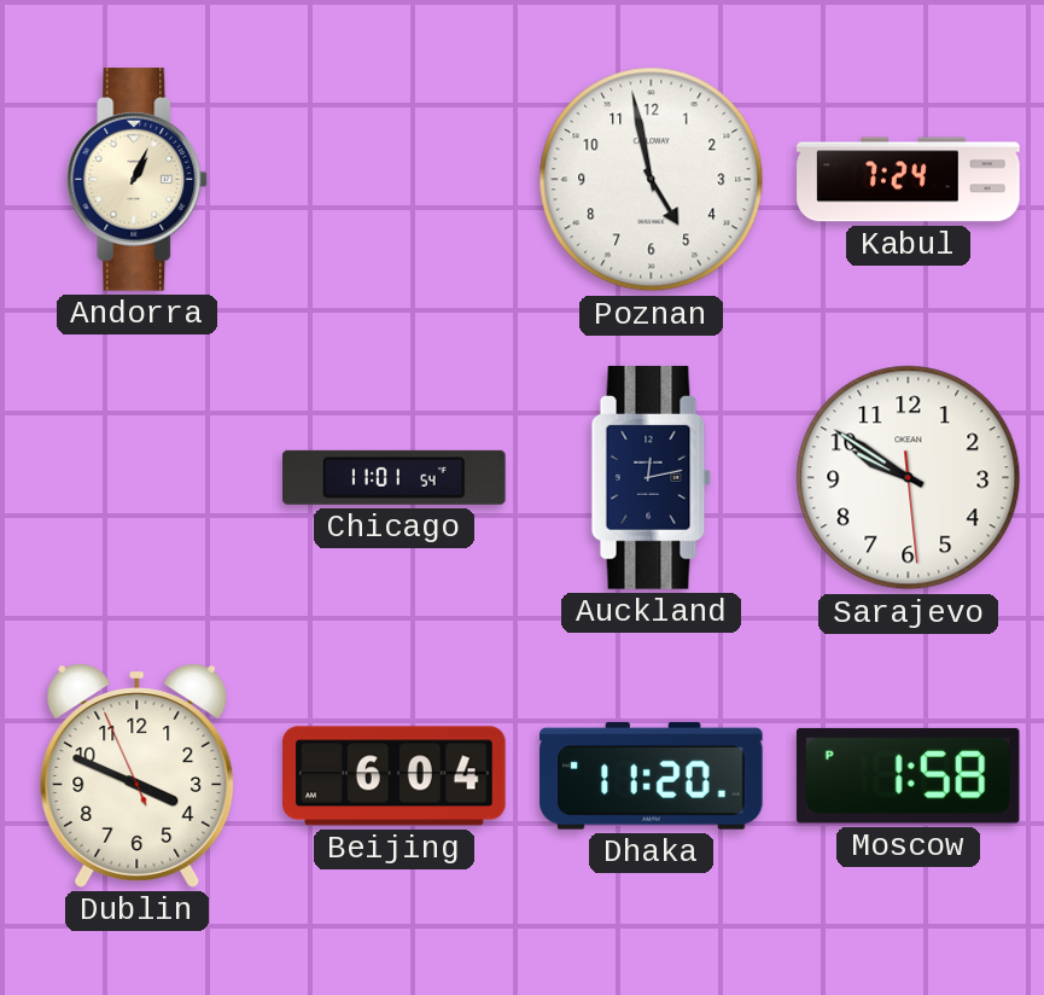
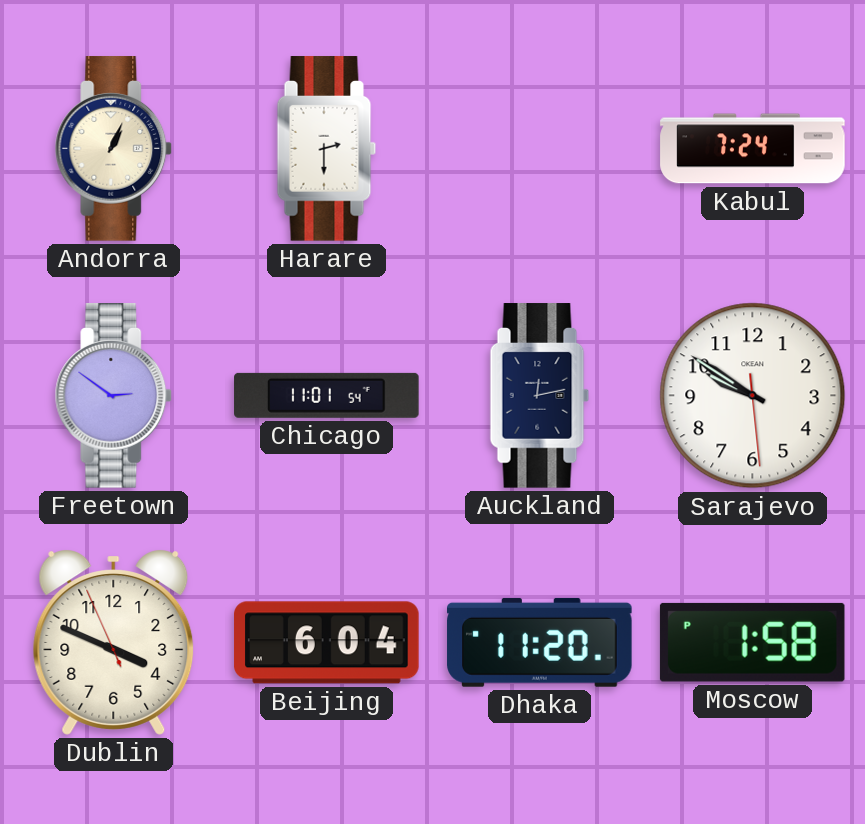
Harare: none -> 2:30 (327, 149)
Poznan: 4:58 -> none (652, 180)
Freetown: none -> 2:51 (114, 396)
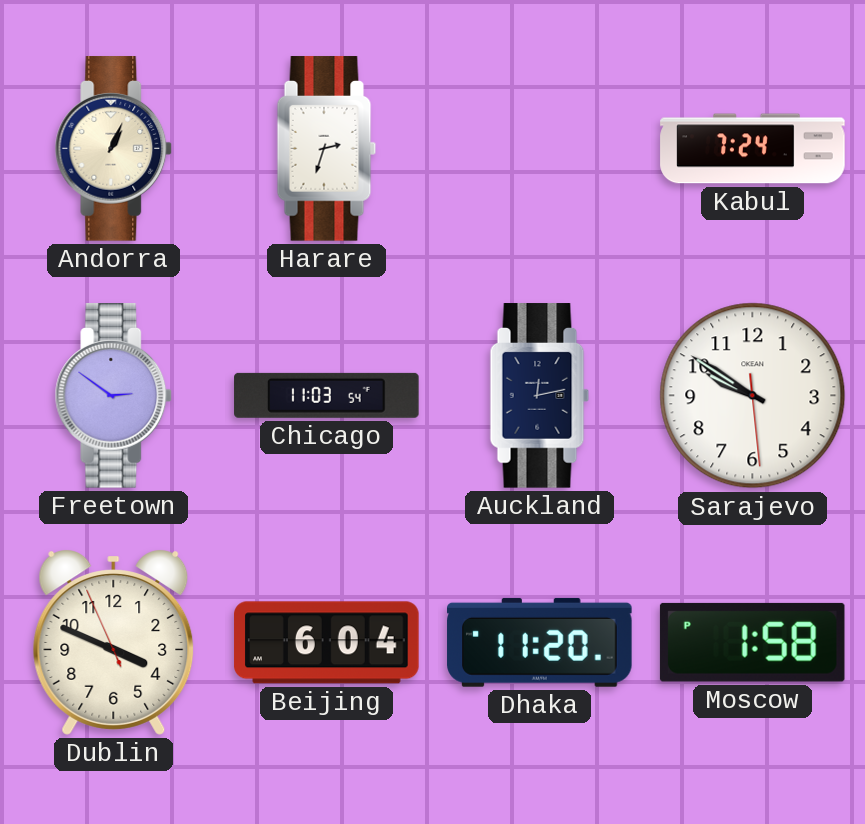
Harare: 2:30 -> 2:33 (327, 149)
Chicago: 11:01 -> 11:03 (327, 395)
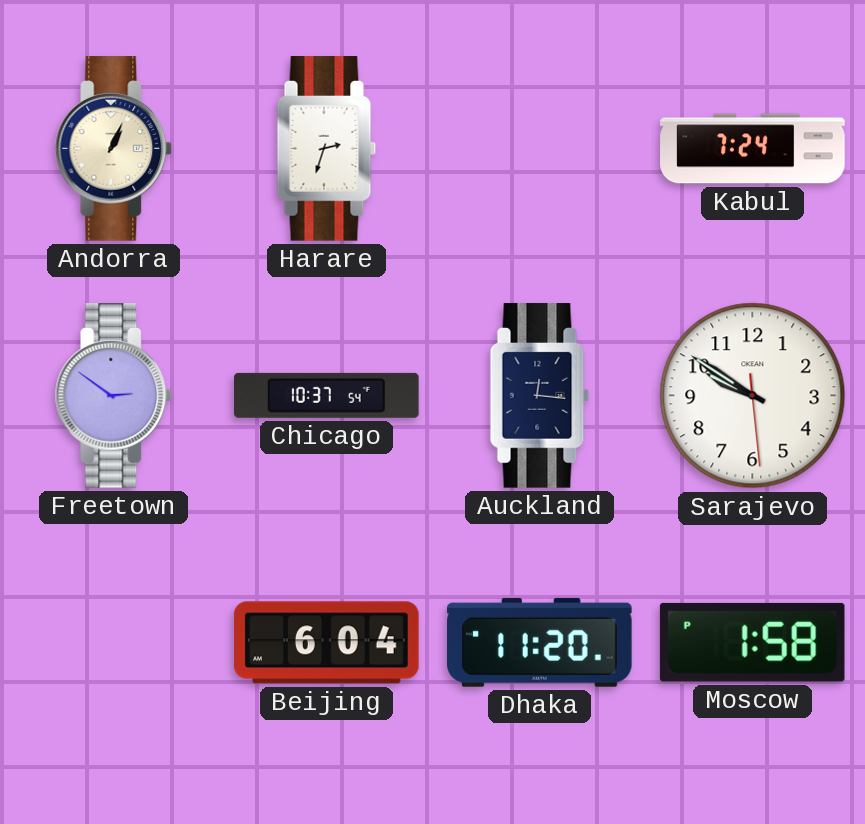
Chicago: 11:03 -> 10:37 (327, 395)
Auckland: 12:13 -> 12:16 (540, 396)
Dublin: 3:48 -> none (114, 642)
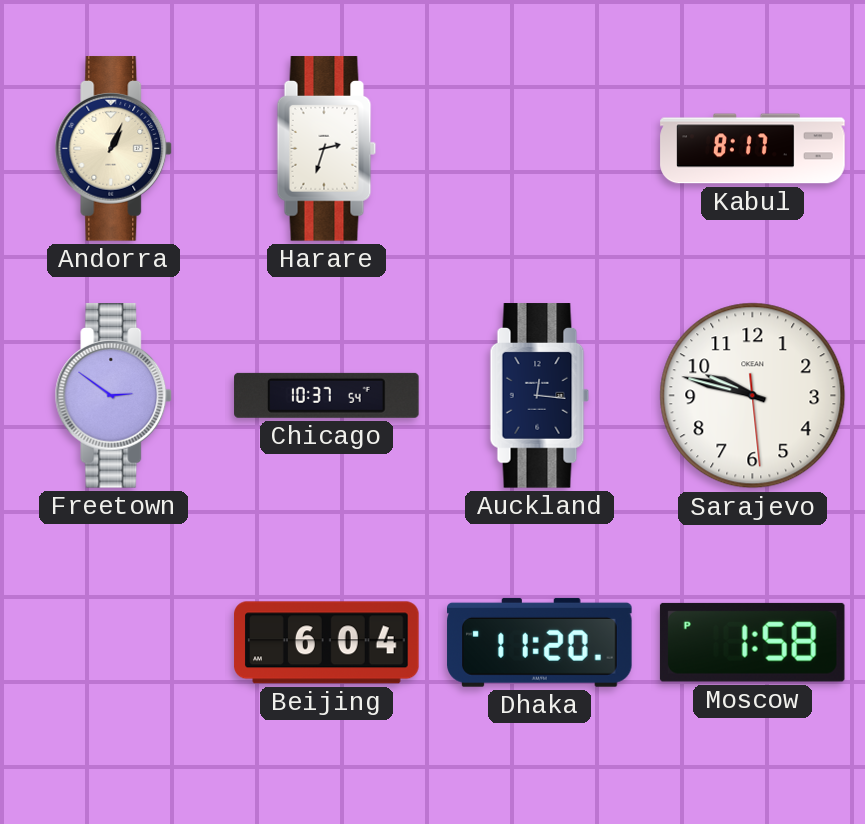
Kabul: 7:24 -> 8:17 (753, 149)
Sarajevo: 9:50 -> 9:47 (753, 396)
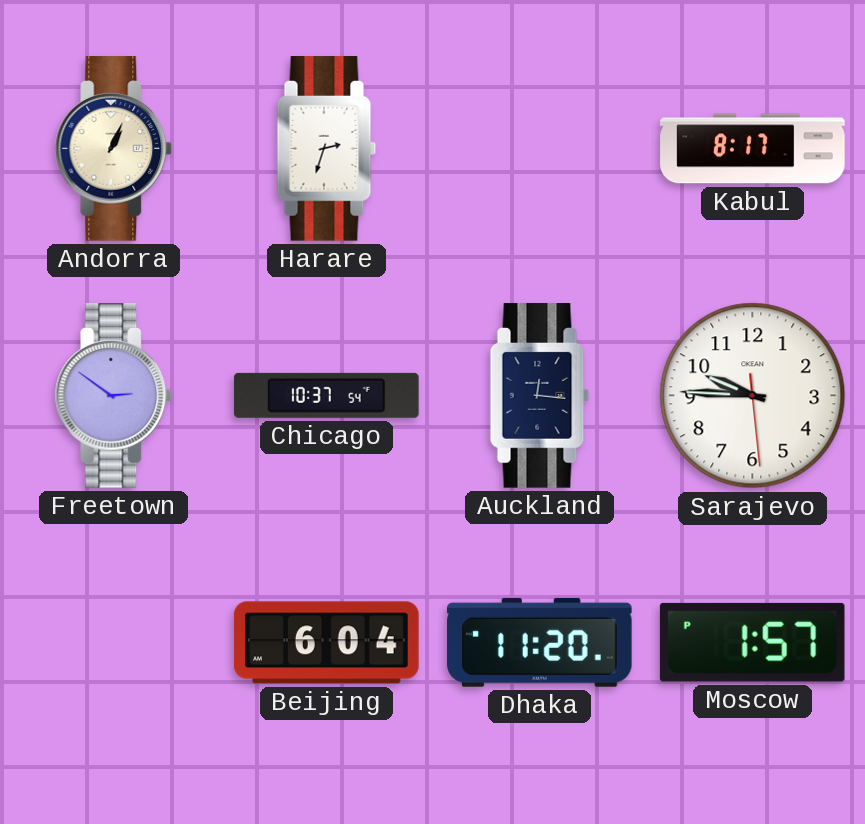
Sarajevo: 9:47 -> 9:45 (753, 396)
Moscow: 1:58 -> 1:57 (752, 642)
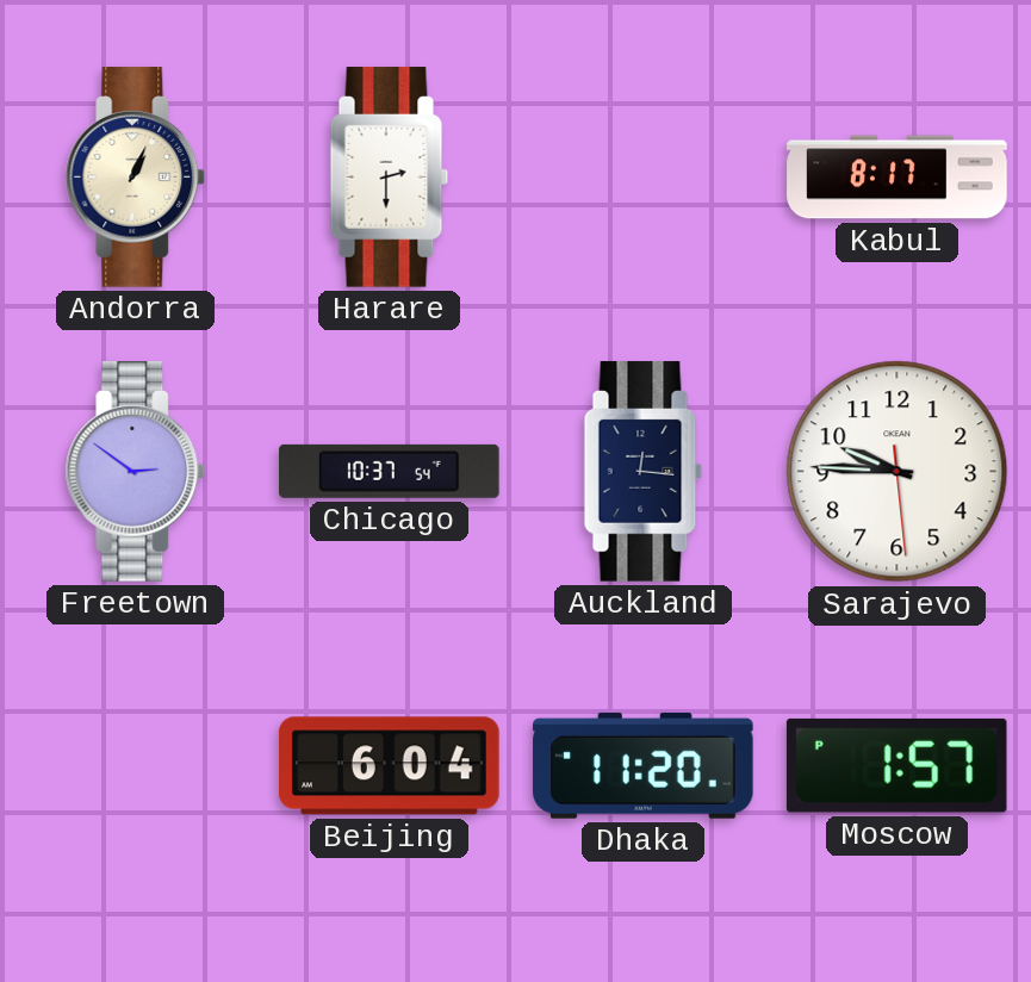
Harare: 2:33 -> 2:30 (390, 178)
